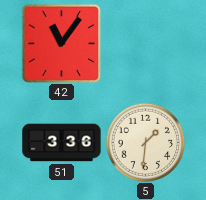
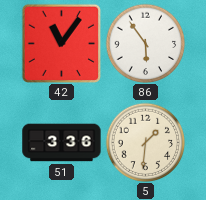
86: none -> 5:54 (145, 43)
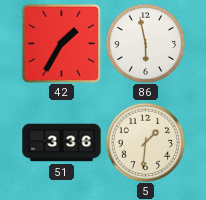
42: 11:06 -> 1:35 (61, 43)
86: 5:54 -> 5:58 (145, 43)
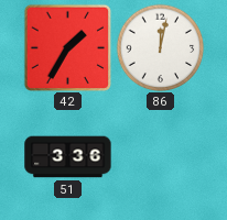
86: 5:58 -> 12:02 (160, 47)
5: 1:31 -> none (145, 142)
